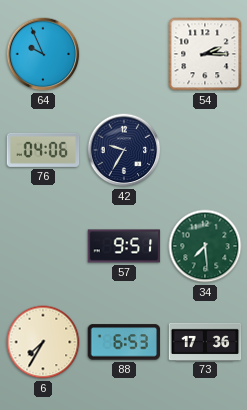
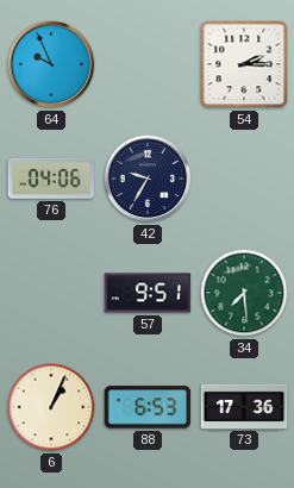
6: 7:35 -> 1:04 (51, 407)
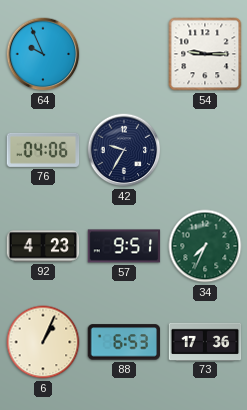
54: 2:15 -> 9:15 (205, 54)
92: none -> 4:23 (43, 246)
34: 7:29 -> 7:34 (205, 246)
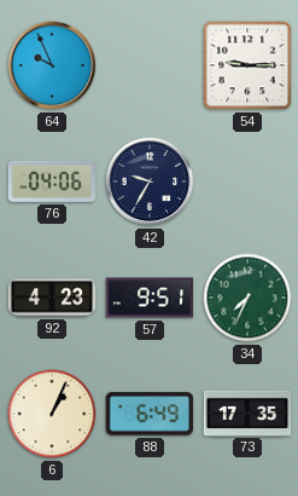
88: 6:53 -> 6:49 (150, 414)
73: 17:36 -> 17:35 (247, 413)
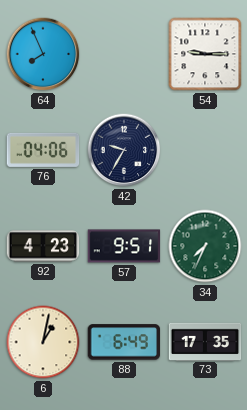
64: 9:56 -> 7:56 (43, 54)
6: 1:04 -> 1:02 (43, 342)
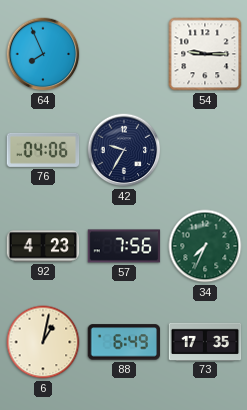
57: 9:51 -> 7:56 (124, 246)
